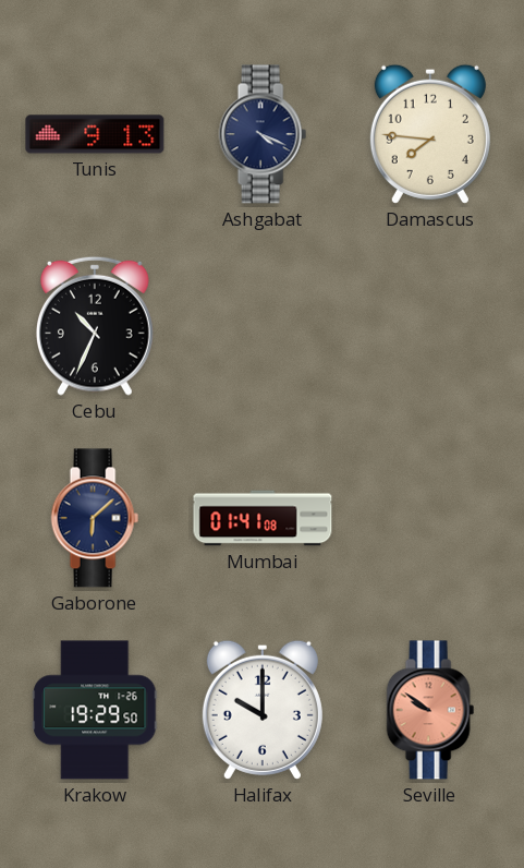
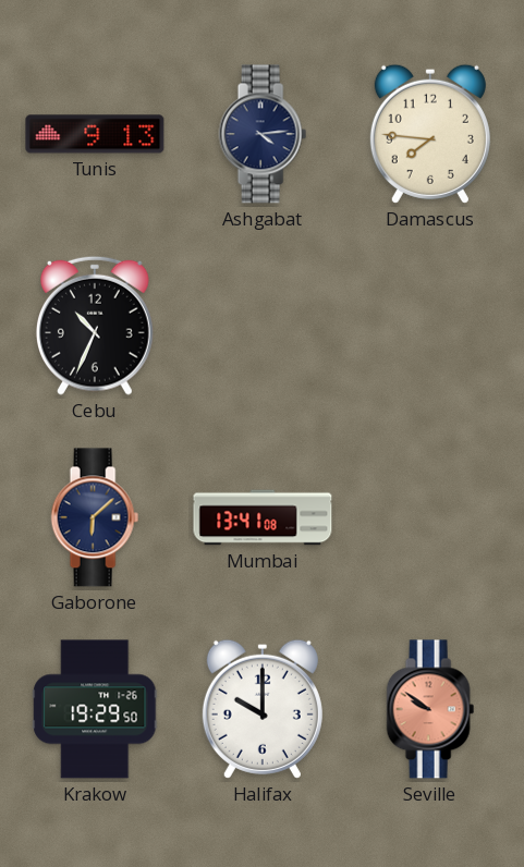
Ashgabat: 4:19 -> 4:14 (263, 134)
Mumbai: 01:41 -> 13:41 (263, 517)
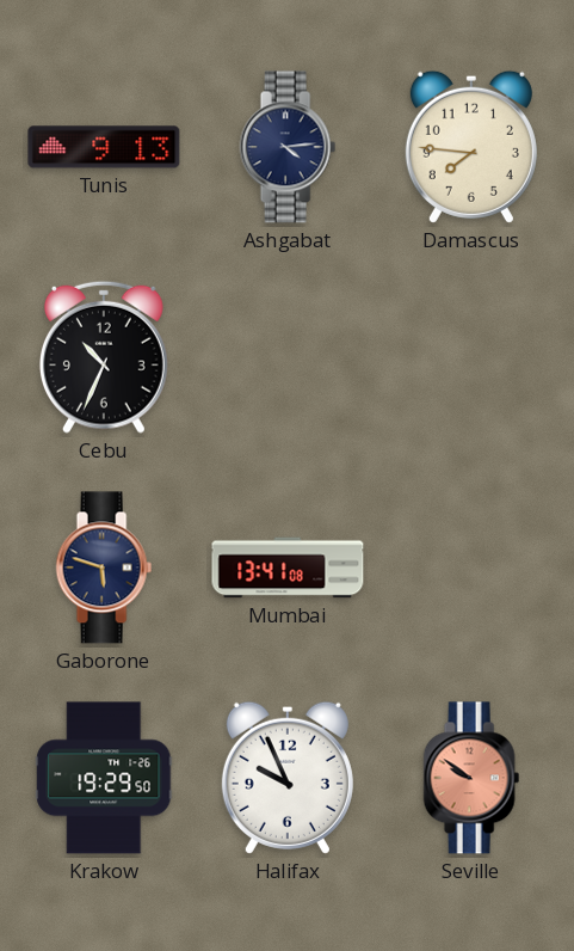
Gaborone: 6:08 -> 5:48 (104, 567)
Halifax: 10:00 -> 9:56 (288, 778)
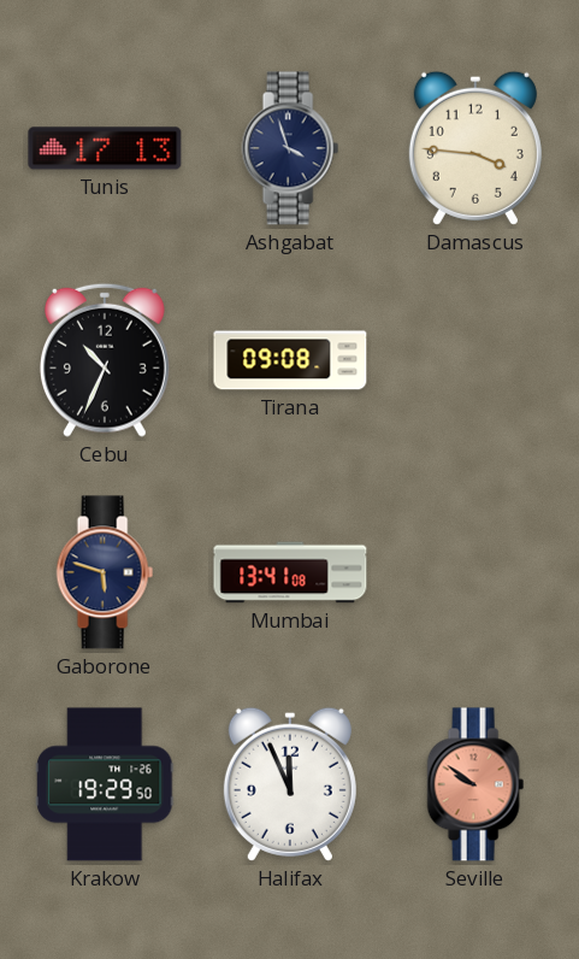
Tunis: 9:13 -> 17:13 (105, 148)
Ashgabat: 4:14 -> 3:57 (290, 148)
Damascus: 7:46 -> 3:46 (475, 148)
Tirana: none -> 09:08 (290, 360)
Halifax: 9:56 -> 11:56 (290, 784)
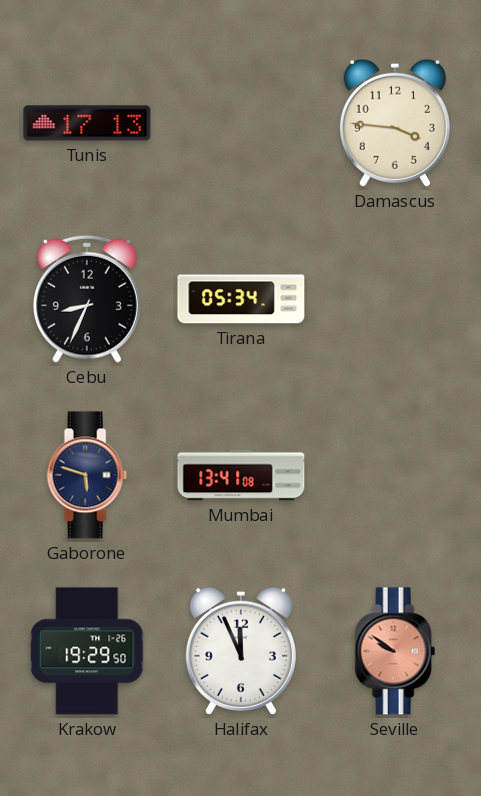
Ashgabat: 3:57 -> none (290, 148)
Cebu: 10:34 -> 8:34 (87, 299)
Tirana: 09:08 -> 05:34 (241, 299)
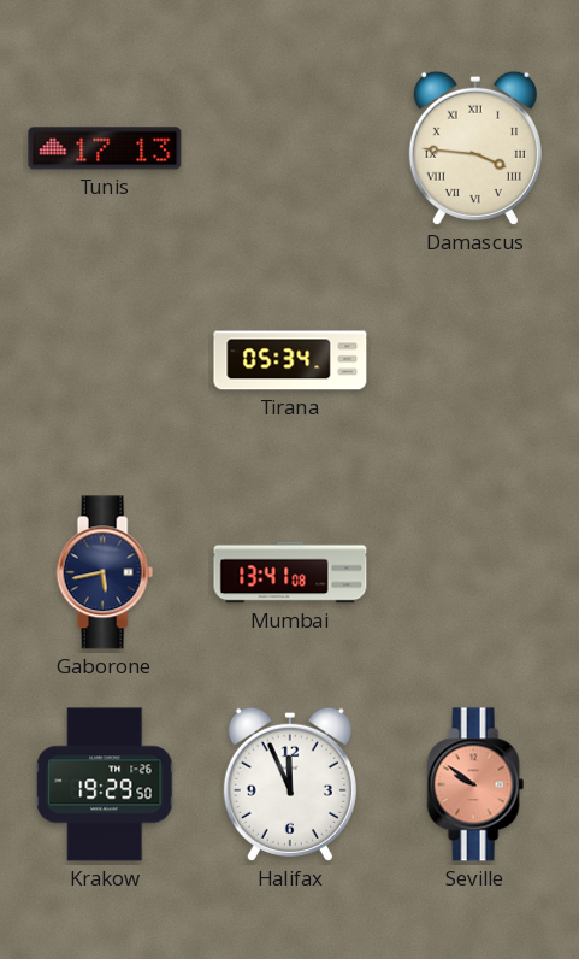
Damascus numerals: Arabic -> Roman (475, 148)
Cebu: 8:34 -> none (87, 299)
Gaborone: 5:48 -> 5:43 (105, 572)
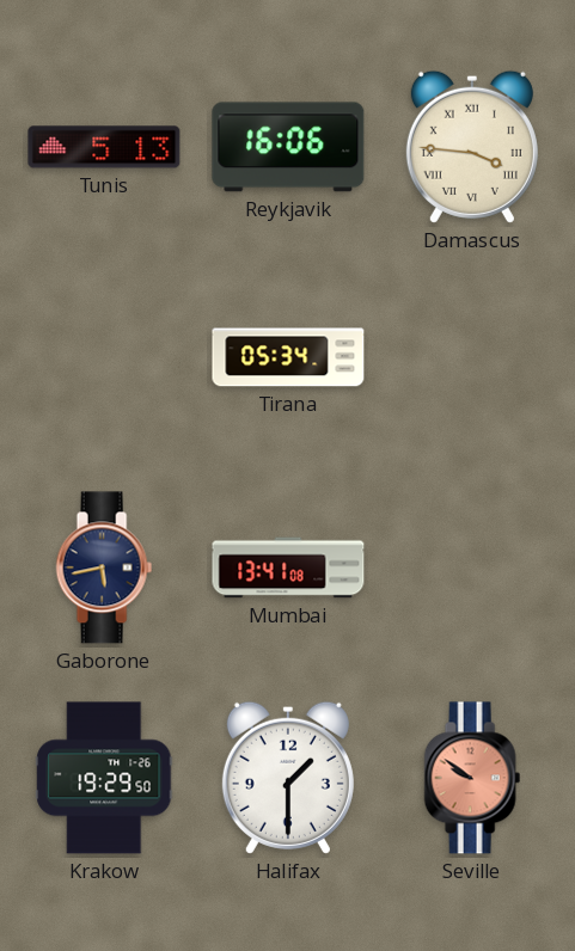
Tunis: 17:13 -> 5:13 (104, 147)
Reykjavik: none -> 16:06 (288, 147)
Halifax: 11:56 -> 1:30 (288, 778)
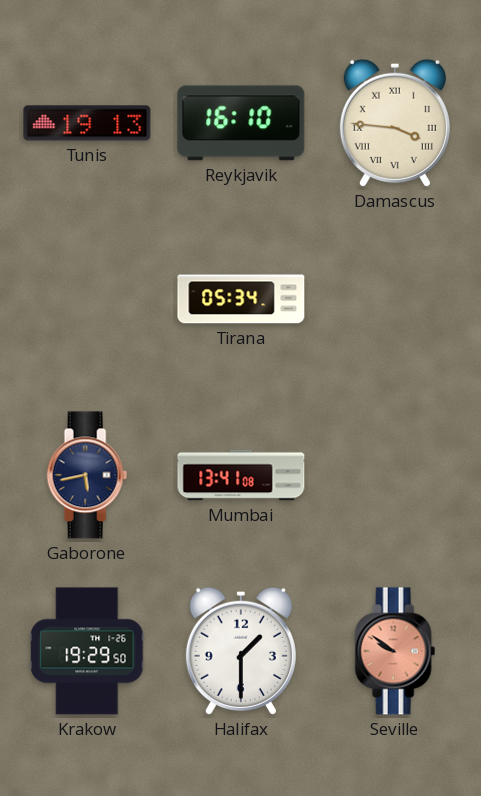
Tunis: 5:13 -> 19:13 (87, 123)
Reykjavik: 16:06 -> 16:10 (241, 123)
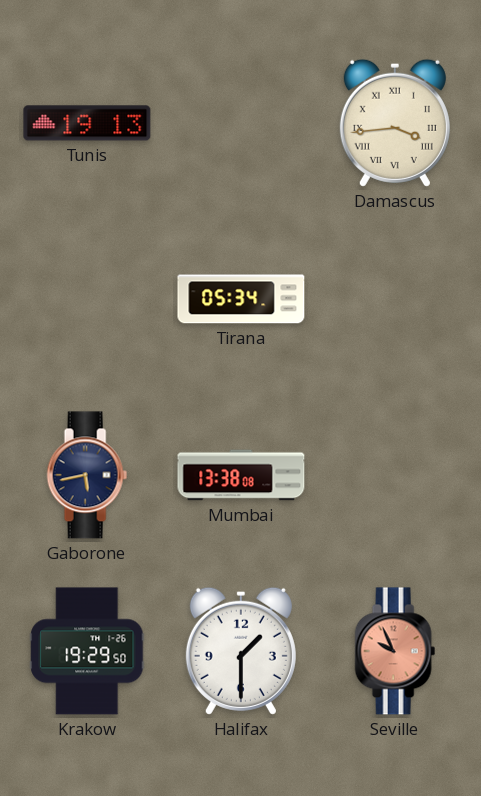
Reykjavik: 16:10 -> none (241, 123)
Damascus: 3:46 -> 3:44 (395, 123)
Mumbai: 13:41 -> 13:38 (241, 475)
Seville: 9:51 -> 9:56 (395, 651)
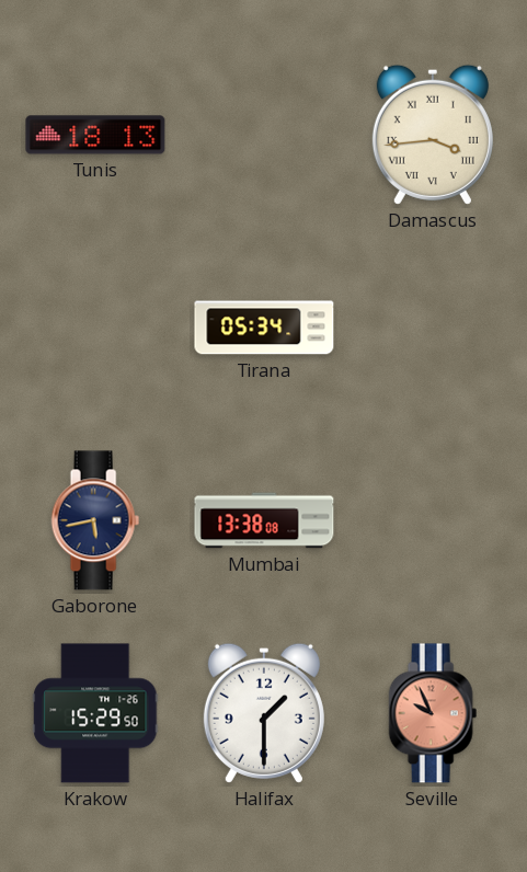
Tunis: 19:13 -> 18:13 (95, 135)
Krakow: 19:29 -> 15:29 (95, 713)
